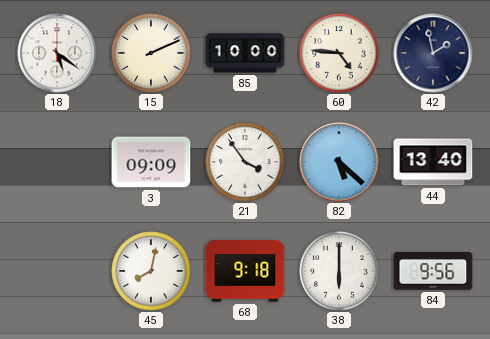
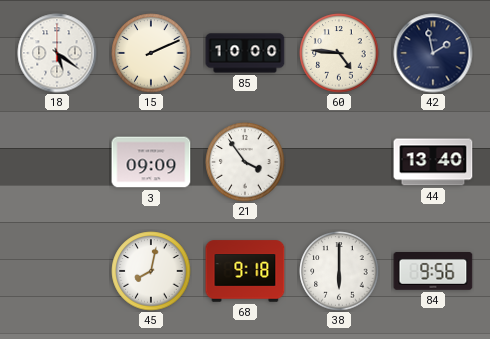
82: 5:22 -> none (339, 162)
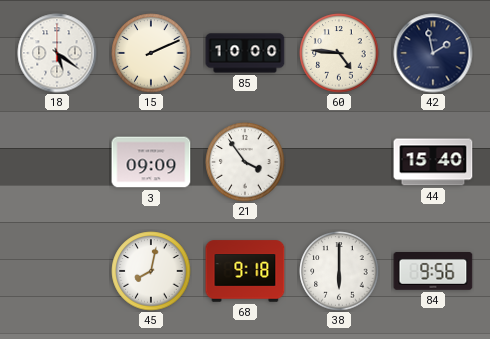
44: 13:40 -> 15:40 (433, 162)
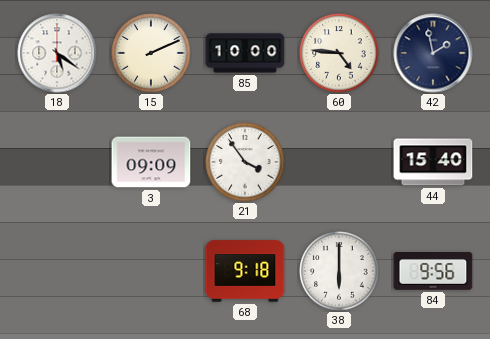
45: 8:02 -> none (151, 271)
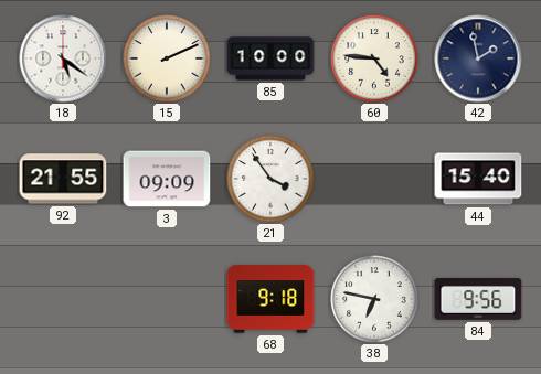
92: none -> 21:55 (63, 179)
38: 6:00 -> 6:47 (374, 299)
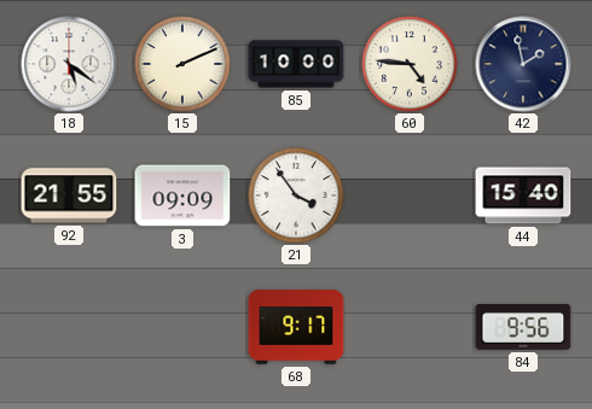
68: 9:18 -> 9:17 (296, 327)
38: 6:47 -> none (374, 299)
